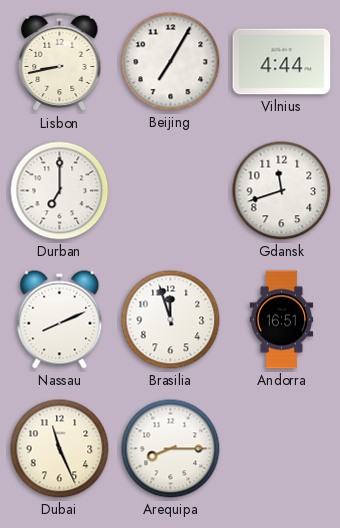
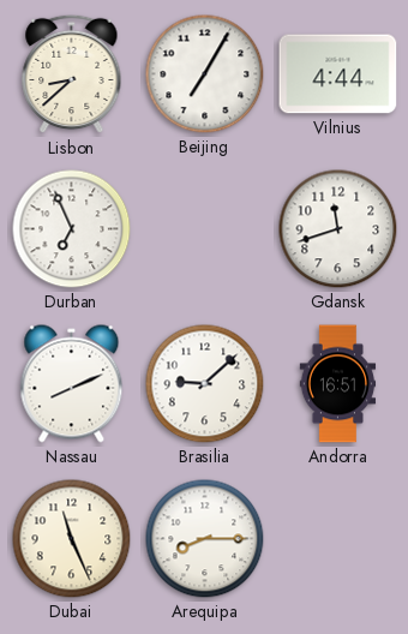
Lisbon: 8:43 -> 8:38 (72, 74)
Durban: 7:00 -> 6:56 (72, 229)
Brasilia: 11:57 -> 9:08 (205, 384)
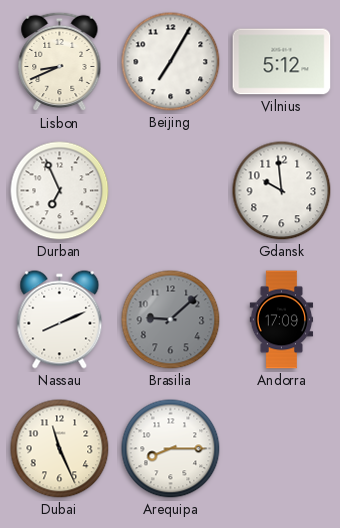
Lisbon: 8:38 -> 8:41 (60, 62)
Vilnius: 4:44 -> 5:12 (282, 62)
Gdansk: 11:42 -> 9:59 (282, 191)
Brasilia dial: white -> grey (171, 320)
Andorra: 16:51 -> 17:09 (282, 320)
